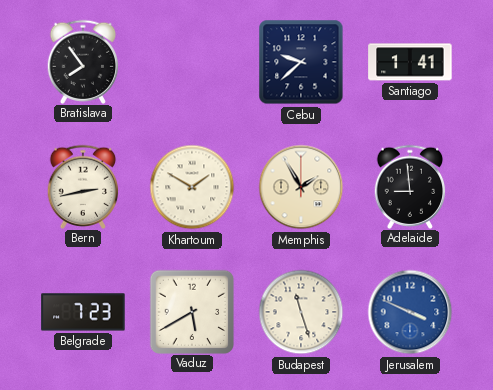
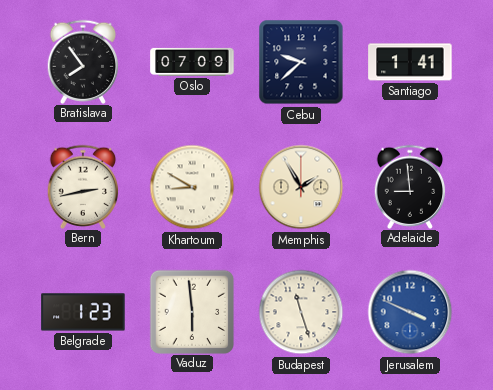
Oslo: none -> 07:09 (192, 62)
Khartoum: 1:50 -> 8:50 (192, 187)
Belgrade: 7:23 -> 1:23 (83, 312)
Vaduz: 5:40 -> 5:59 (191, 311)
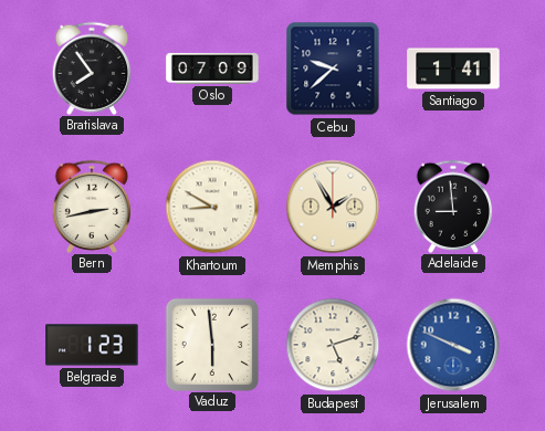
Budapest: 11:27 -> 5:12 (333, 345)
